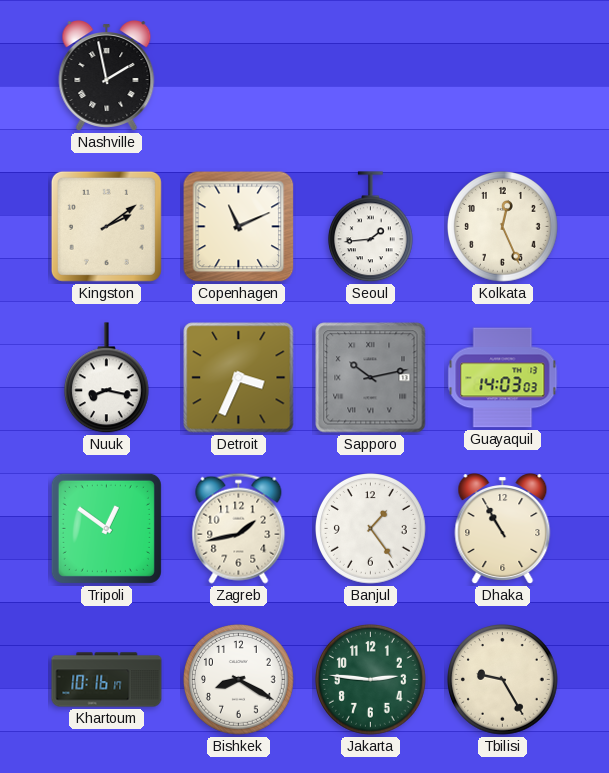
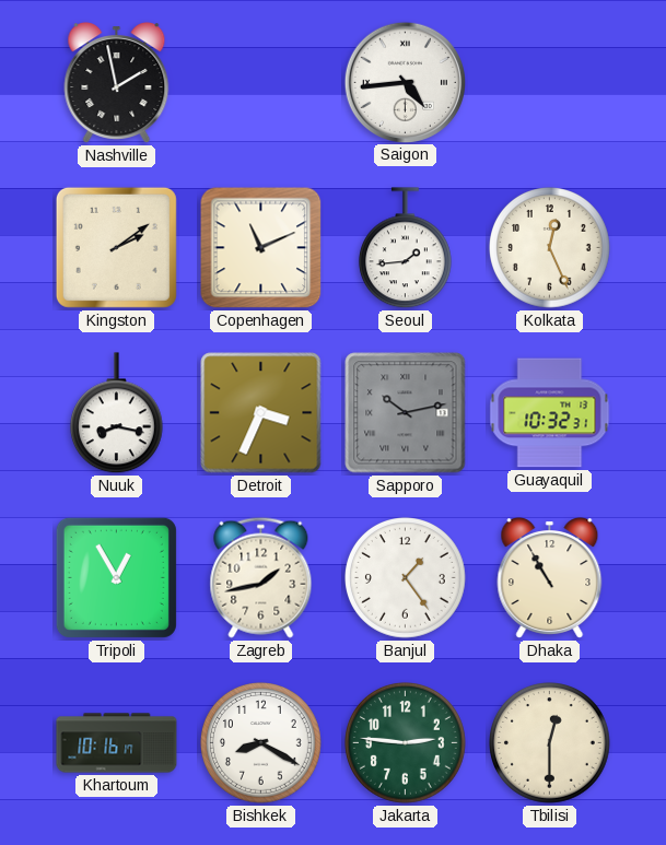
Saigon: none -> 4:44 (405, 82)
Guayaquil: 14:03 -> 10:32 (550, 413)
Tripoli: 12:51 -> 12:55 (116, 577)
Tbilisi: 9:25 -> 12:30 (550, 743)
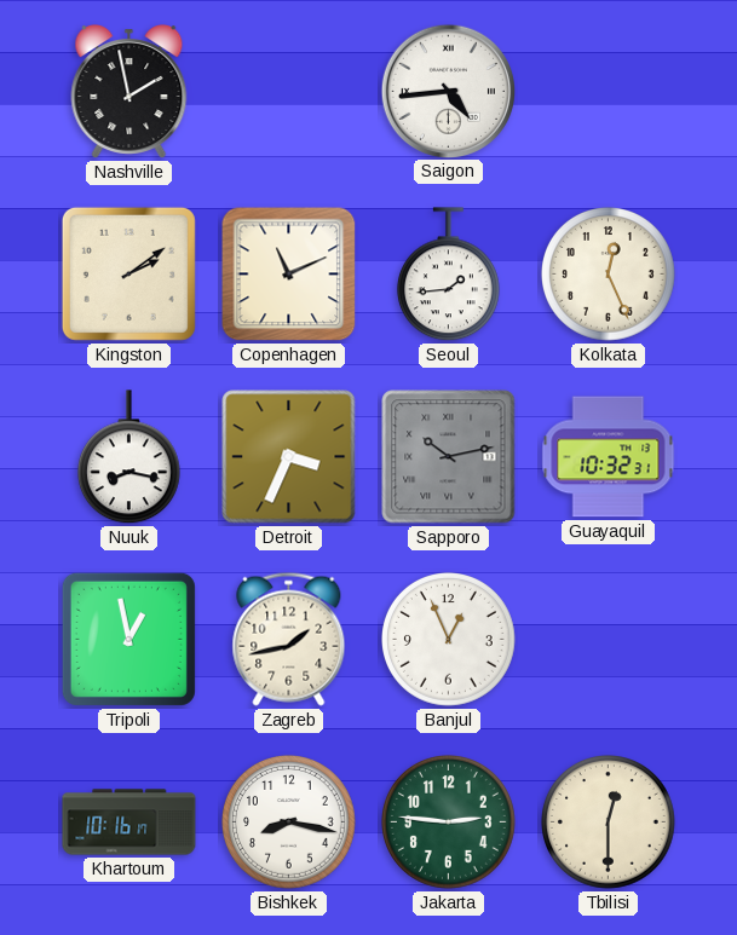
Tripoli: 12:55 -> 12:58 (128, 639)
Banjul: 1:24 -> 12:56 (449, 640)
Dhaka: 10:55 -> none (550, 578)
Bishkek: 8:20 -> 8:17 (289, 823)
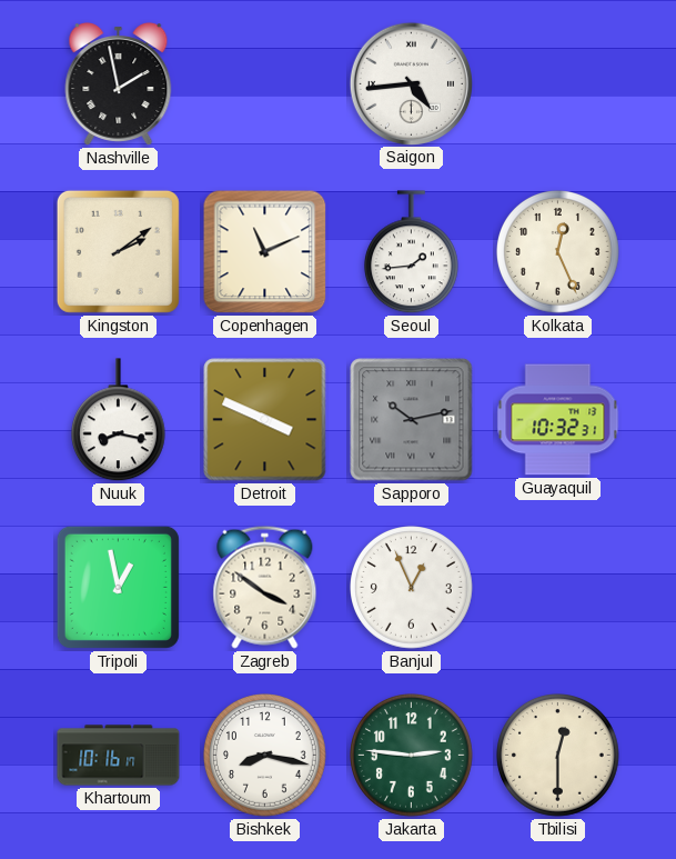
Detroit: 3:34 -> 3:49 (265, 420)
Zagreb: 1:43 -> 3:51 (265, 587)
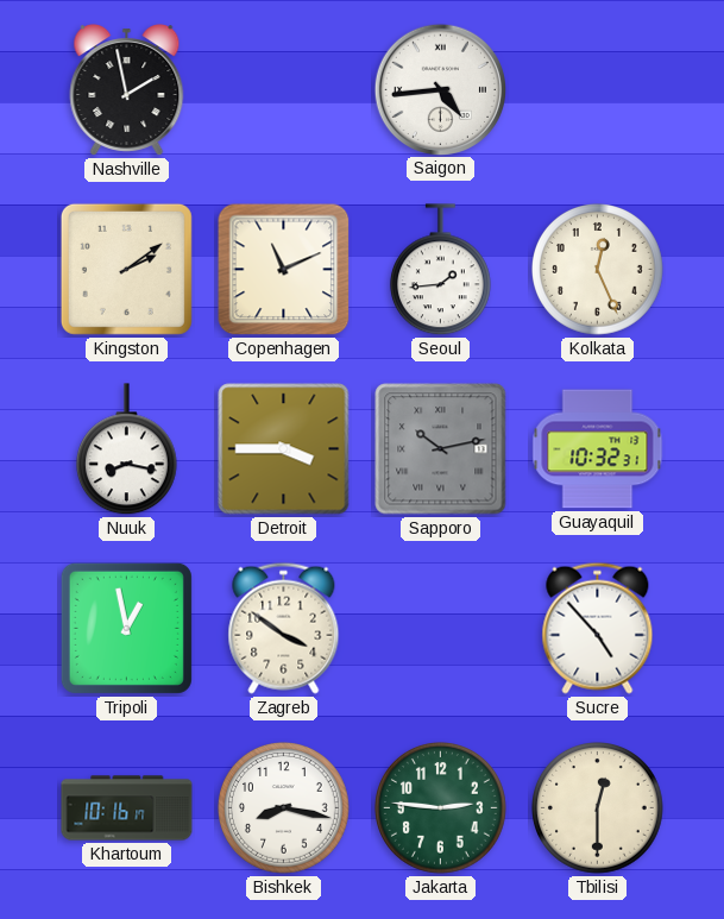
Detroit: 3:49 -> 3:45 (284, 449)
Banjul: 12:56 -> none (412, 588)
Sucre: none -> 4:53 (598, 628)
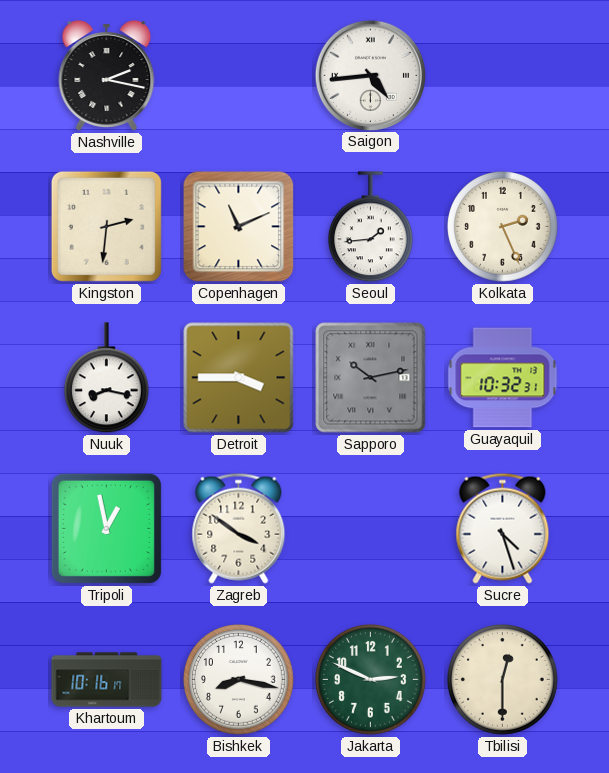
Nashville: 1:58 -> 2:17 (107, 76)
Kingston: 2:09 -> 2:31 (106, 226)
Kolkata: 12:26 -> 2:26 (503, 227)
Sucre: 4:53 -> 4:27 (503, 528)
Jakarta: 2:46 -> 2:49 (371, 680)
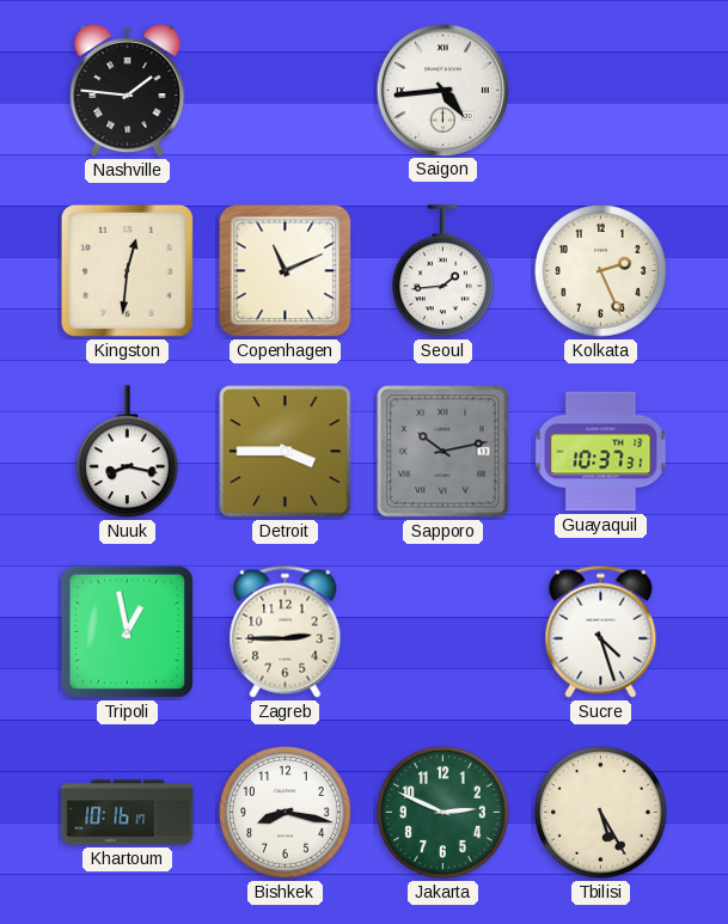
Nashville: 2:17 -> 1:46 (128, 91)
Kingston: 2:31 -> 12:31 (127, 270)
Guayaquil: 10:32 -> 10:37 (601, 452)
Zagreb: 3:51 -> 2:45 (286, 631)
Tbilisi: 12:30 -> 5:25 (601, 813)
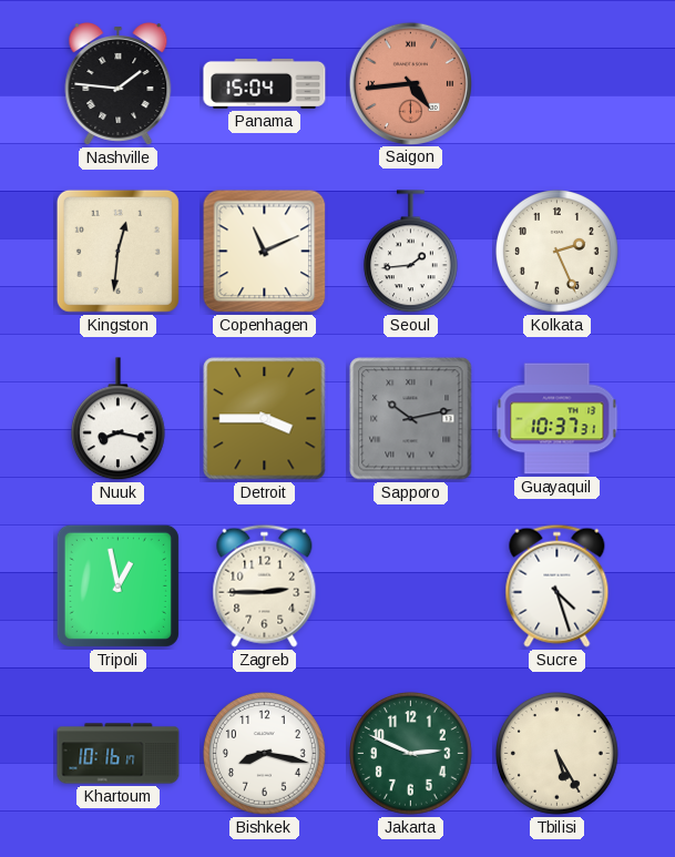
Panama: none -> 15:04 (265, 83)
Saigon dial: white -> salmon (410, 83)
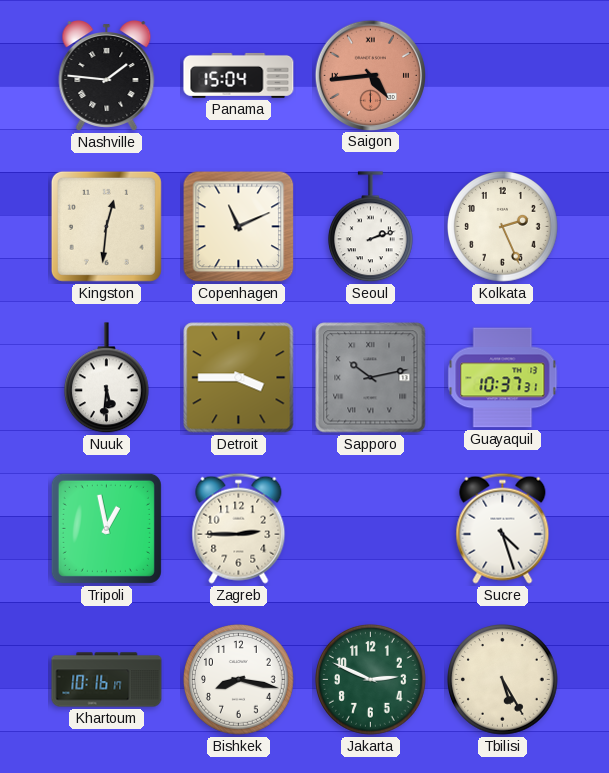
Seoul: 1:44 -> 2:12 (370, 227)
Nuuk: 8:17 -> 5:31 (106, 378)
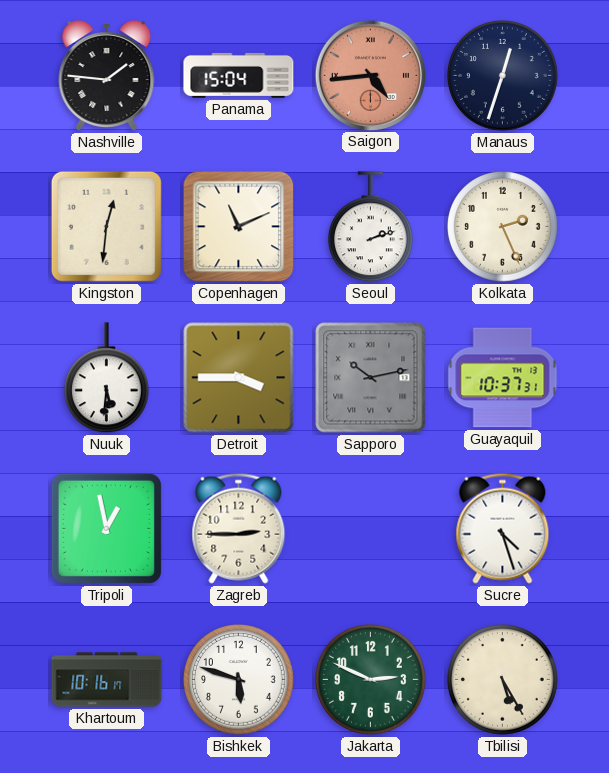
Manaus: none -> 12:33 (503, 76)
Bishkek: 8:17 -> 5:48 (239, 680)
